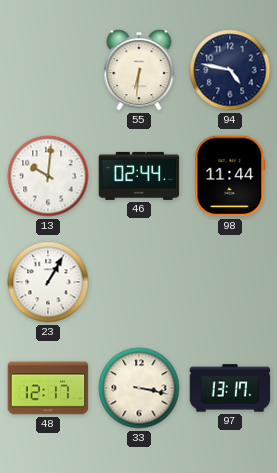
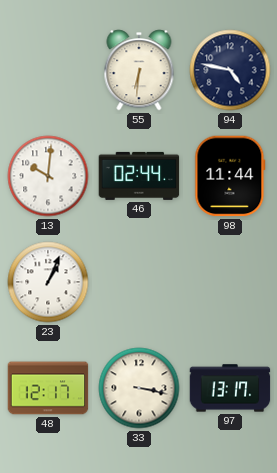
23: 1:05 -> 1:04 (48, 282)
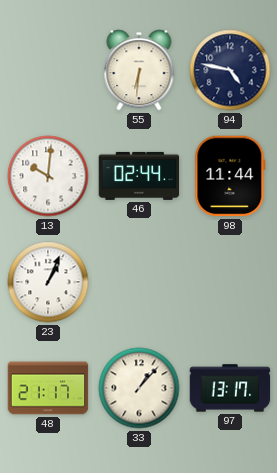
48: 12:17 -> 21:17 (48, 388)
33: 3:17 -> 1:07 (139, 388)
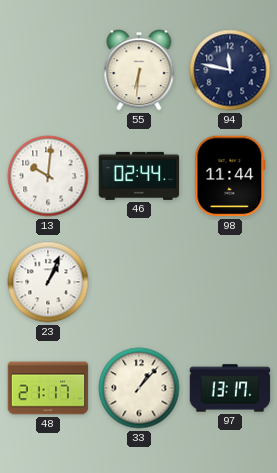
94: 4:47 -> 11:47 (230, 70)
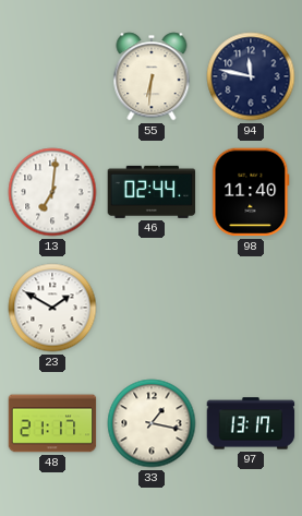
13: 10:01 -> 7:01 (52, 192)
98: 11:44 -> 11:40 (251, 192)
23: 1:04 -> 1:50 (52, 308)
33: 1:07 -> 1:17 (152, 423)
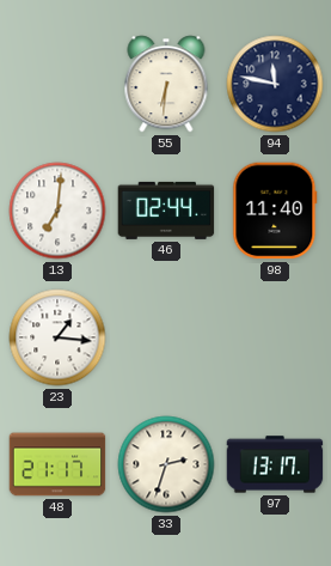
23: 1:50 -> 1:16 (57, 337)
33: 1:17 -> 2:33 (166, 464)
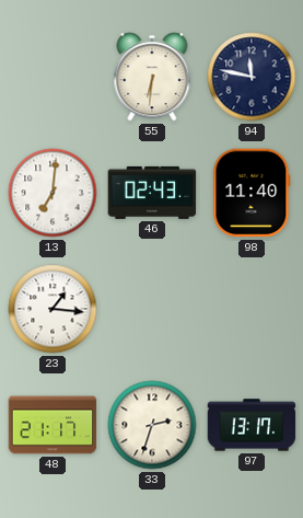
46: 02:44 -> 02:43 (152, 193)
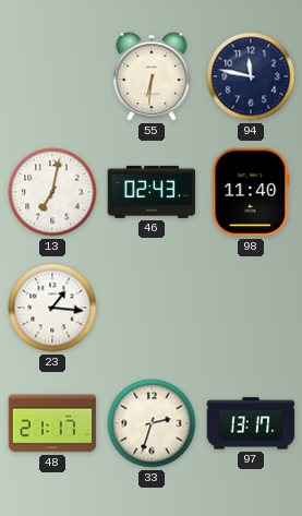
13: 7:01 -> 7:02 (52, 192)
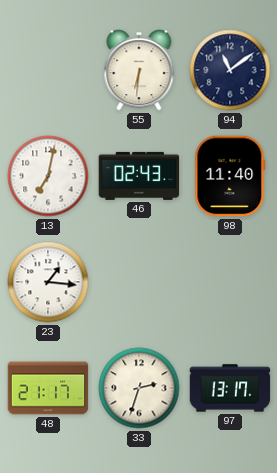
94: 11:47 -> 11:09 (230, 70)
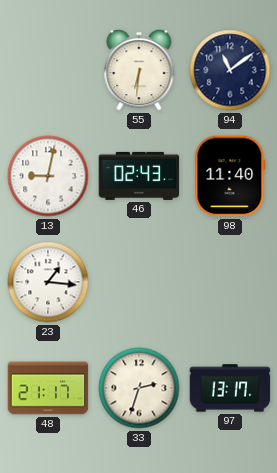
13: 7:02 -> 9:02 (48, 176)
